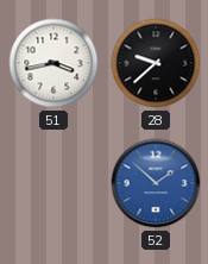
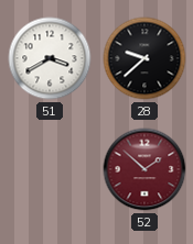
51: 3:43 -> 3:40 (50, 58)
52 dial: blue -> burgundy (144, 169)
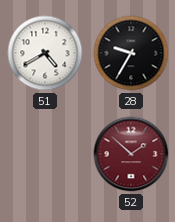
51: 3:40 -> 4:40 (45, 53)
28: 9:38 -> 9:35 (131, 53)
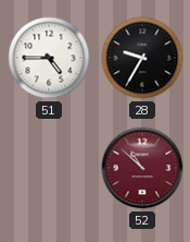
51: 4:40 -> 4:45 (49, 58)
52: 1:52 -> 10:52 (142, 168)
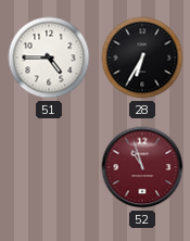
28: 9:35 -> 6:35 (142, 58)
52: 10:52 -> 10:57 (142, 167)
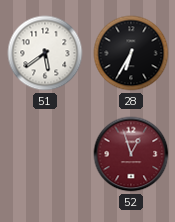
51: 4:45 -> 5:39 (45, 53)
52: 10:57 -> 12:57 (131, 154)
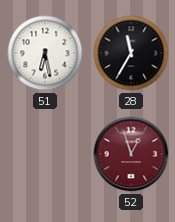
51: 5:39 -> 6:28 (45, 53)
28: 6:35 -> 11:35 (131, 53)
